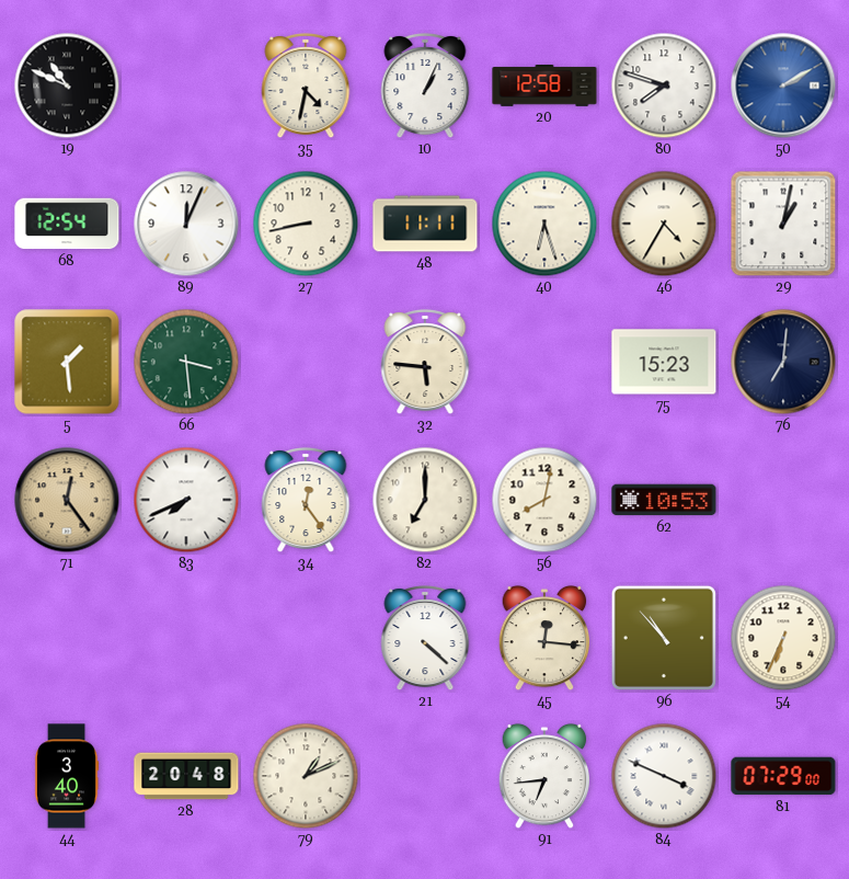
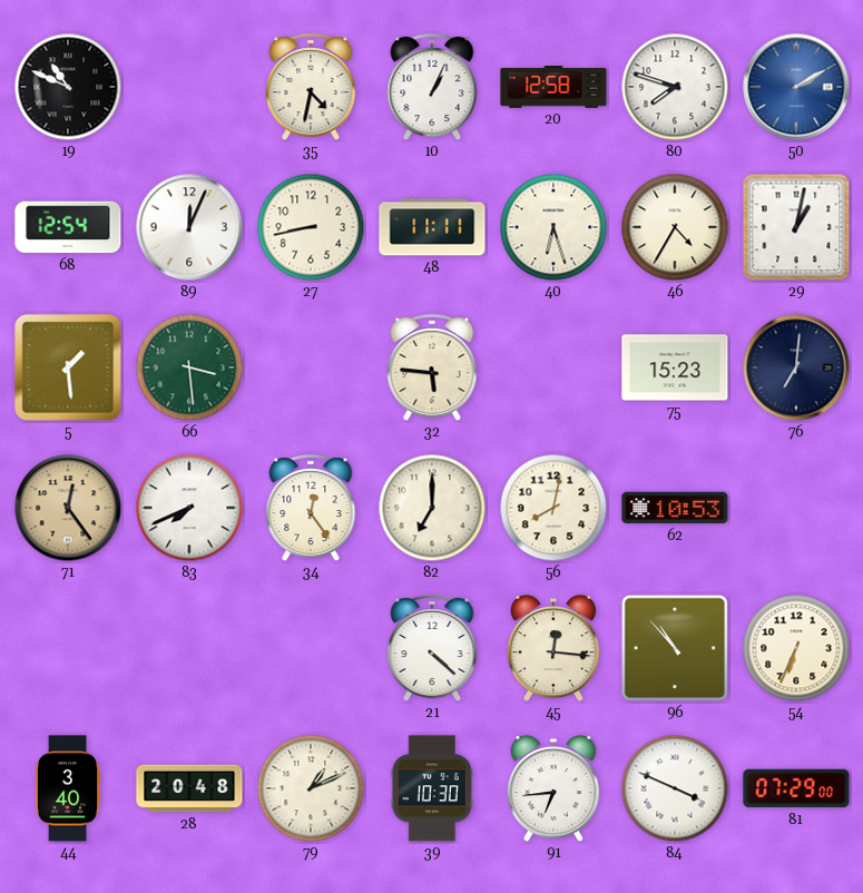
39: none -> 10:30 (432, 788)
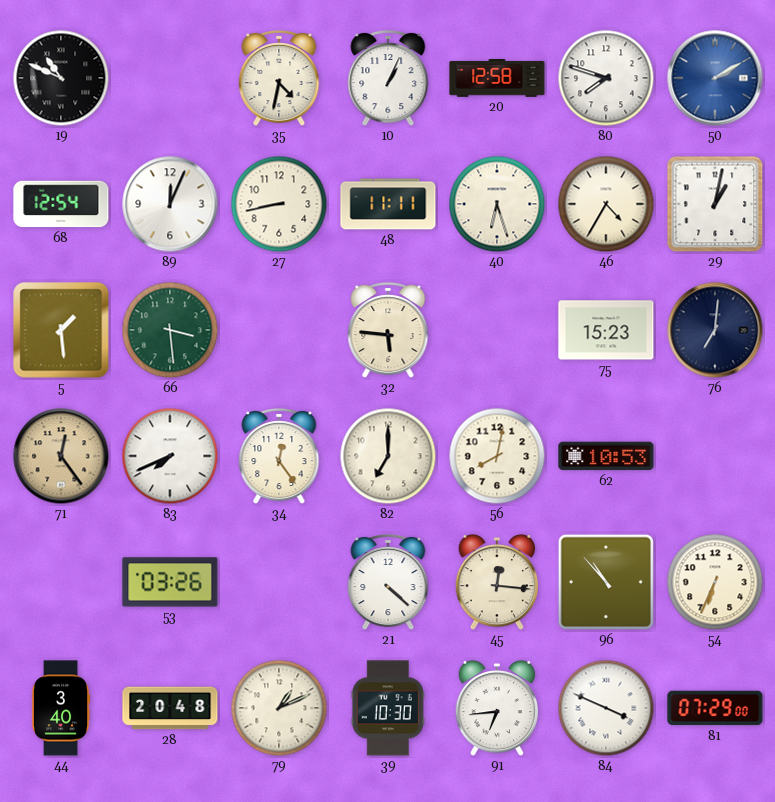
53: none -> 03:26 (170, 582)
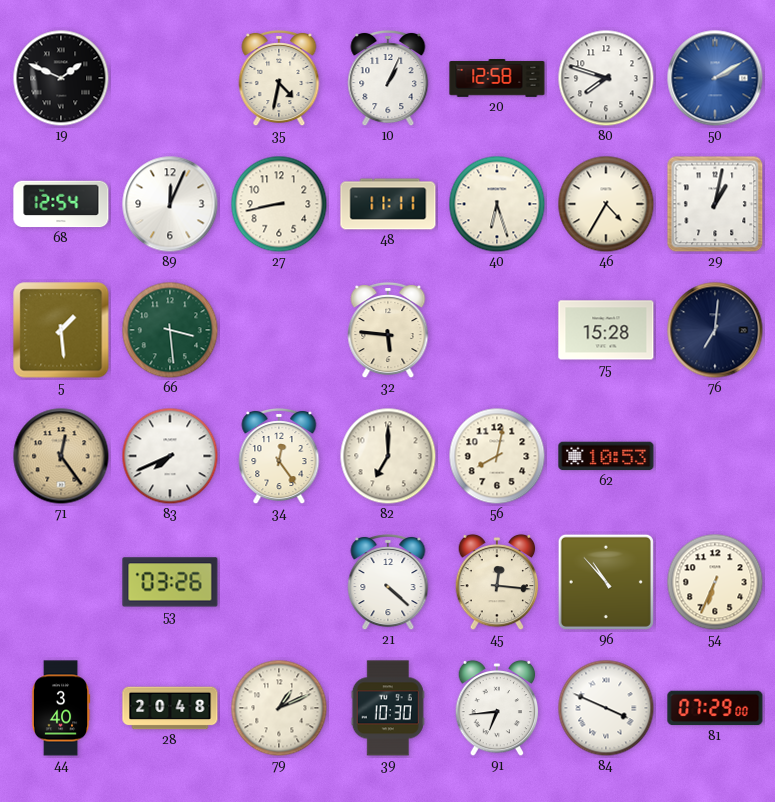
19: 10:49 -> 1:49 (61, 78)
75: 15:23 -> 15:28 (606, 330)
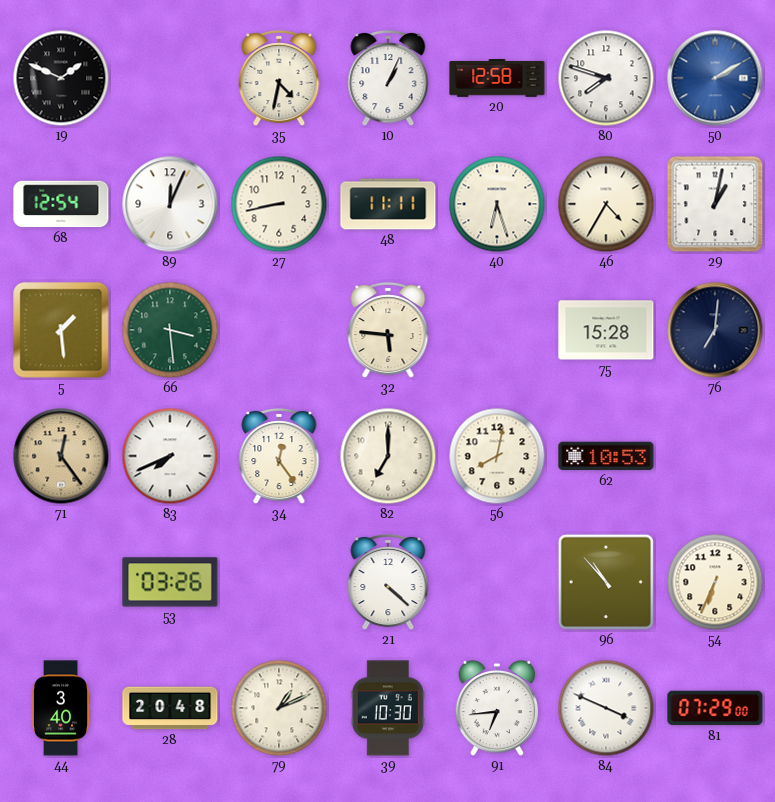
45: 12:16 -> none (497, 582)
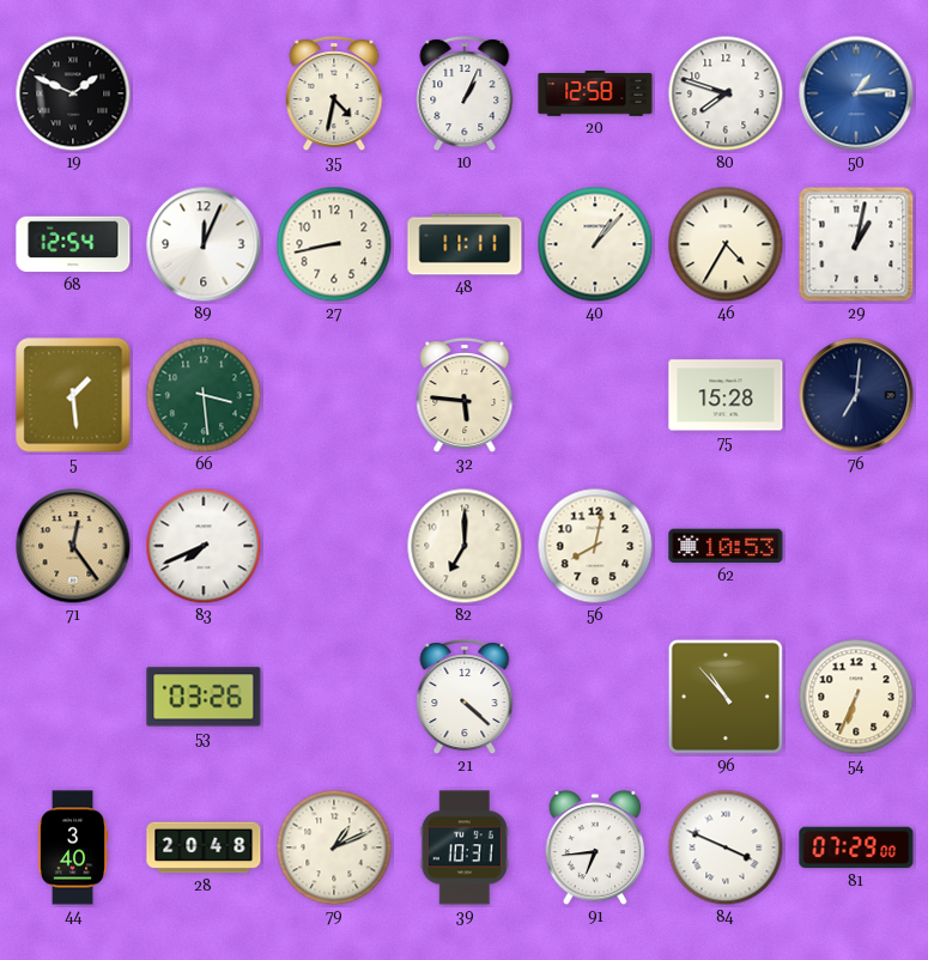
50: 2:10 -> 1:14 (856, 93)
40: 6:27 -> 1:07 (595, 244)
34: 12:24 -> none (279, 456)
39: 10:30 -> 10:31 (465, 847)
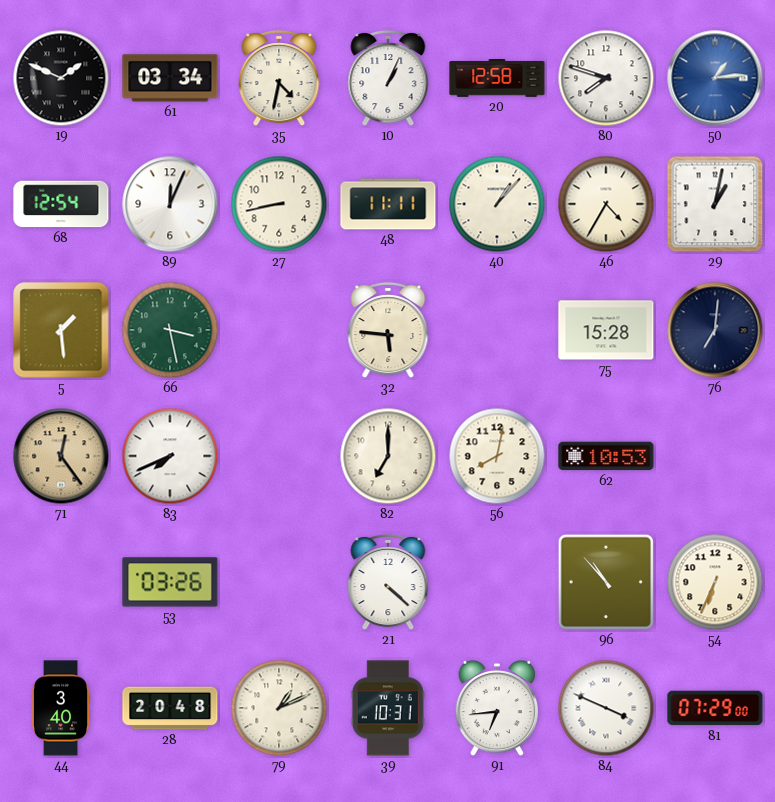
61: none -> 03:34 (170, 78)
66: 3:29 -> 3:28 (170, 330)
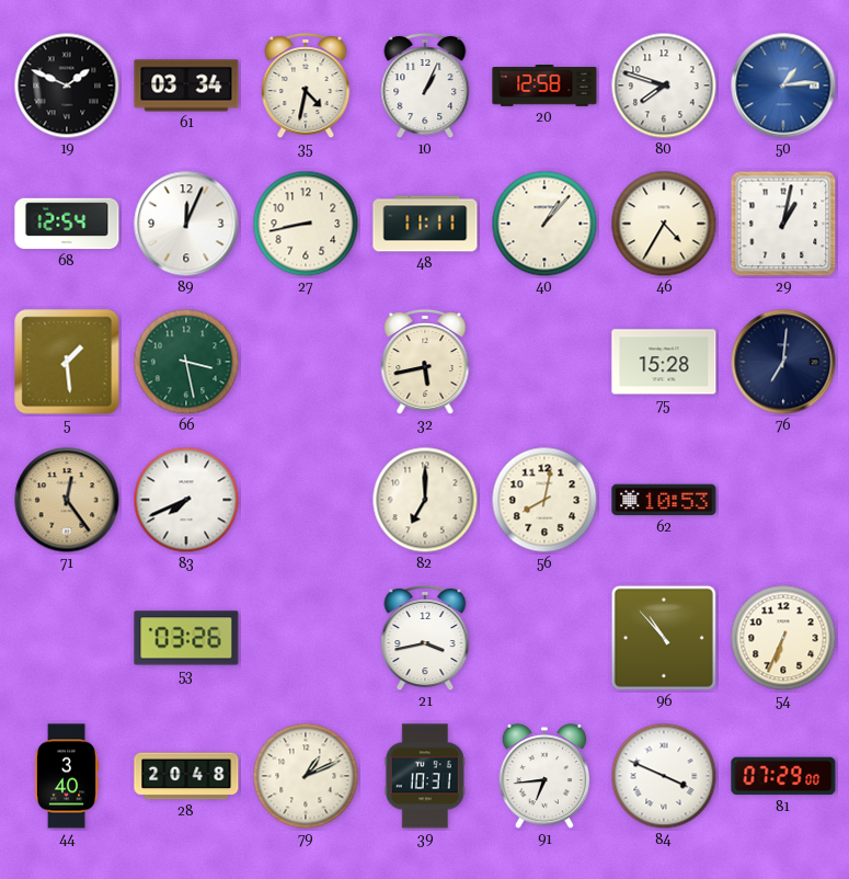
32: 5:46 -> 5:43 (425, 362)
21: 4:22 -> 3:43 (425, 638)
